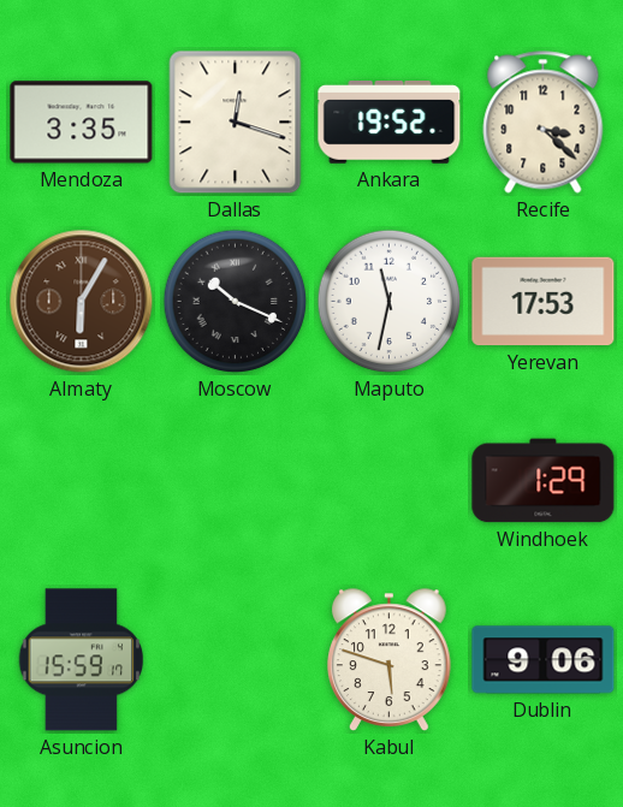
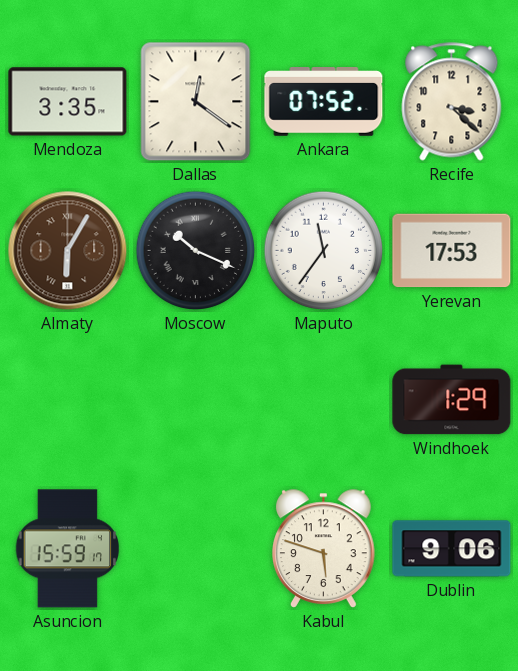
Dallas: 12:18 -> 12:21 (196, 102)
Ankara: 19:52 -> 07:52 (324, 102)
Maputo: 11:32 -> 11:36 (324, 251)
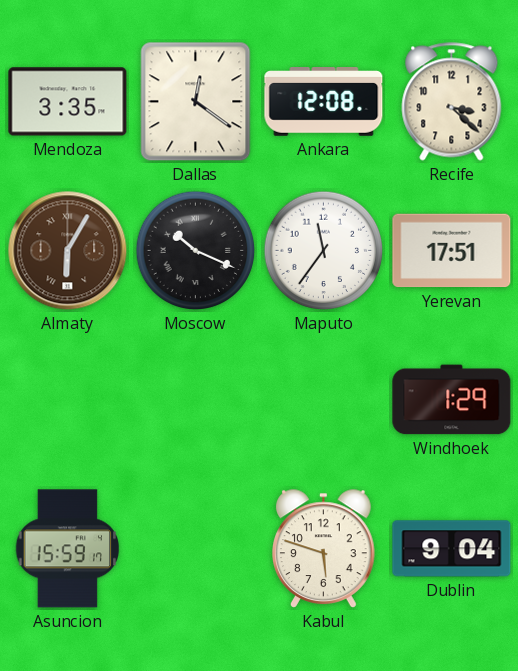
Ankara: 07:52 -> 12:08 (324, 102)
Yerevan: 17:53 -> 17:51 (452, 251)
Dublin: 9:06 -> 9:04 (452, 549)
